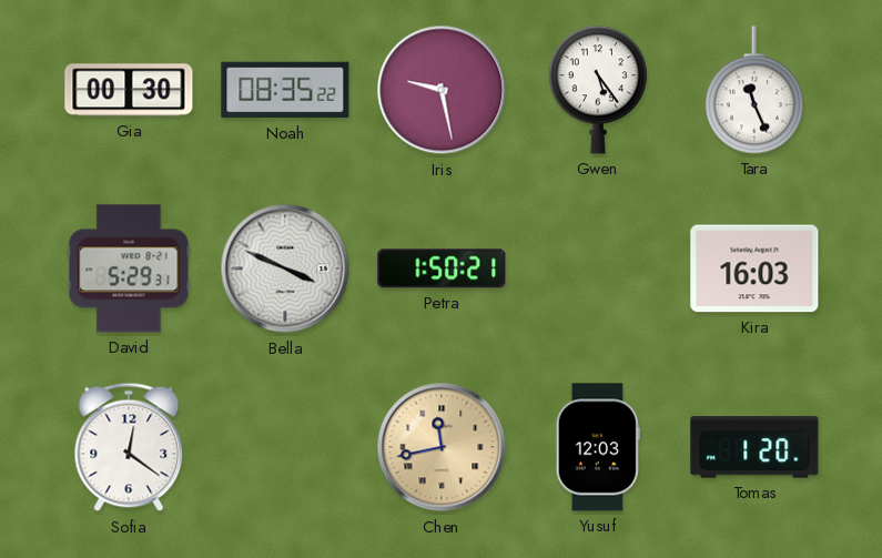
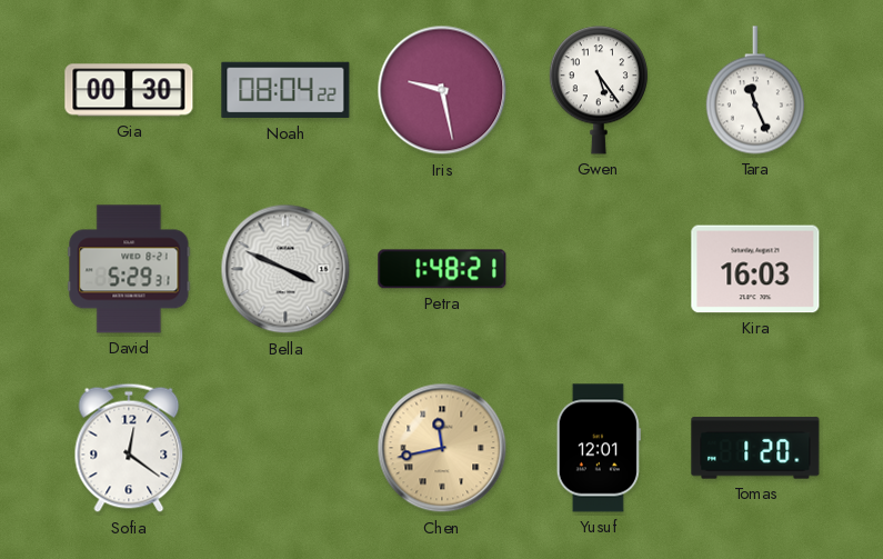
Noah: 08:35 -> 08:04 (285, 90)
Petra: 1:50 -> 1:48 (442, 269)
Yusuf: 12:03 -> 12:01 (599, 448)
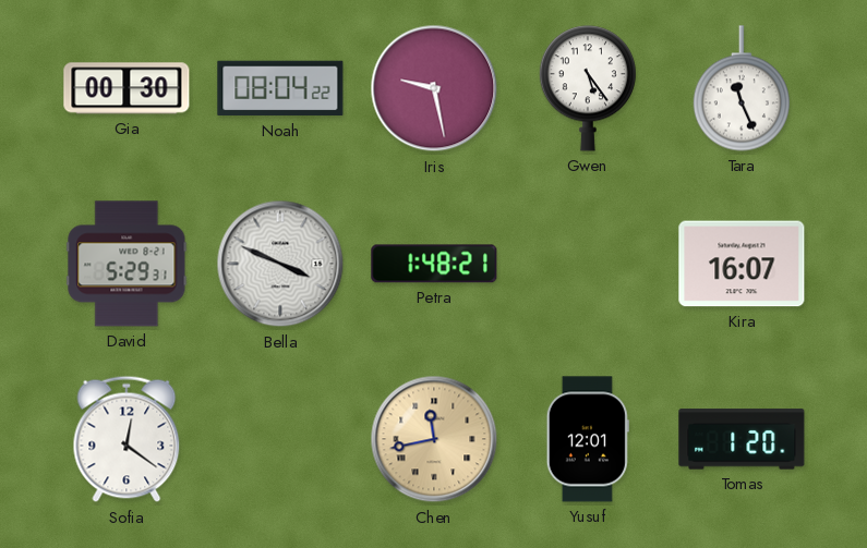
Kira: 16:03 -> 16:07 (742, 264)
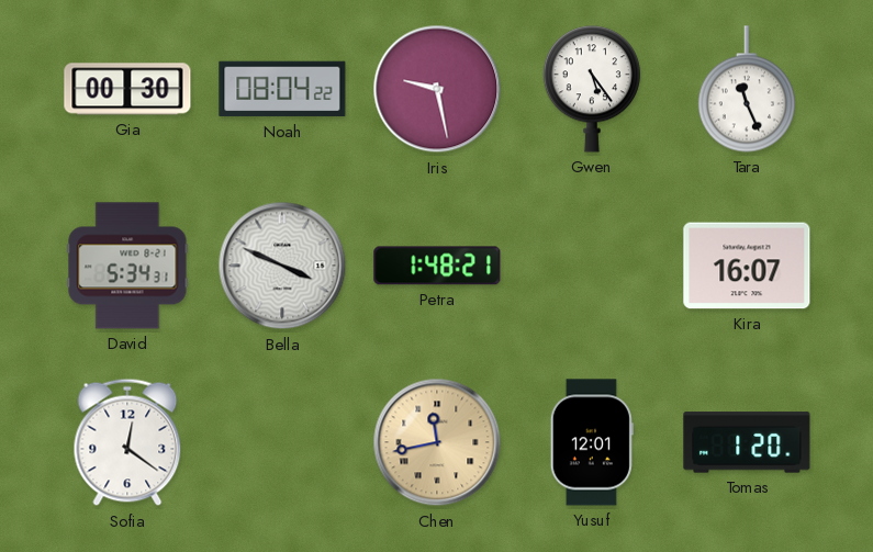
David: 5:29 -> 5:34 (127, 266)
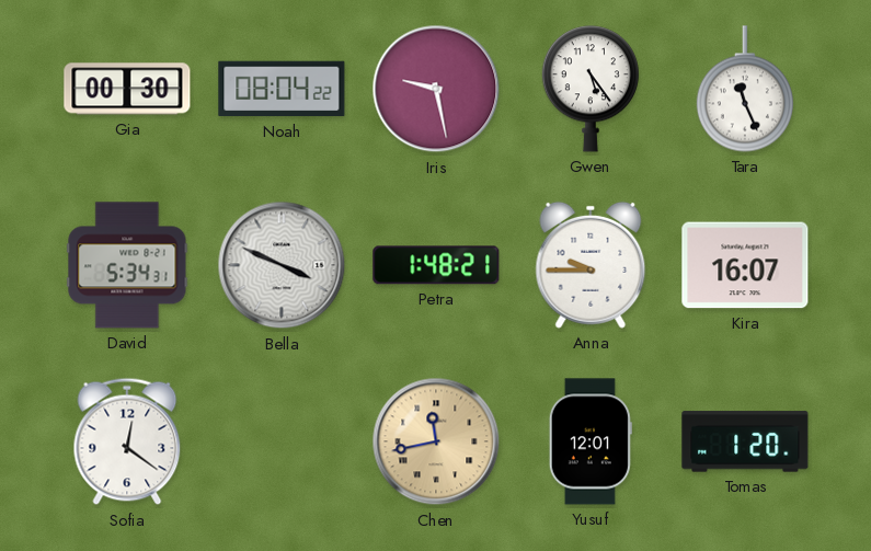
Anna: none -> 9:45 (591, 265)
